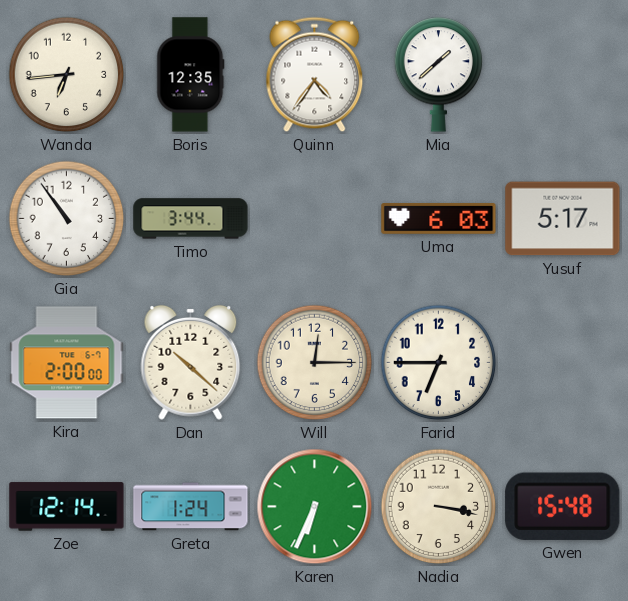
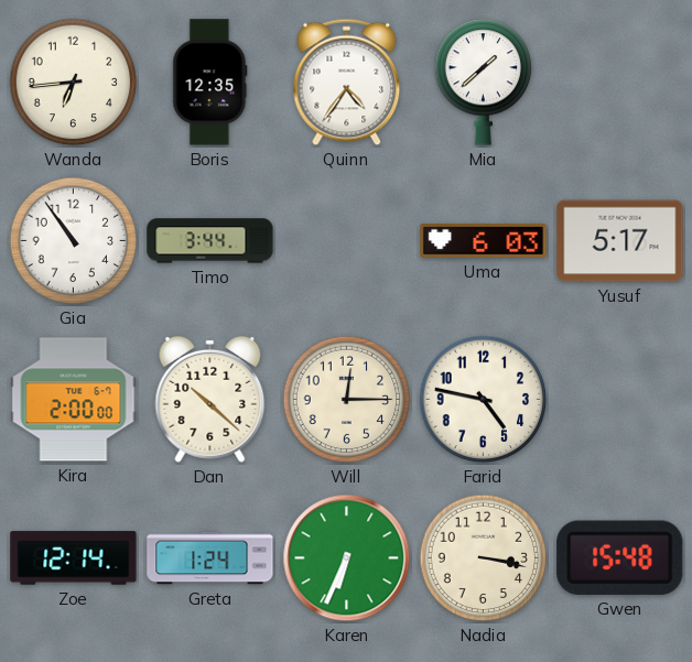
Farid: 6:45 -> 4:47 (484, 400)
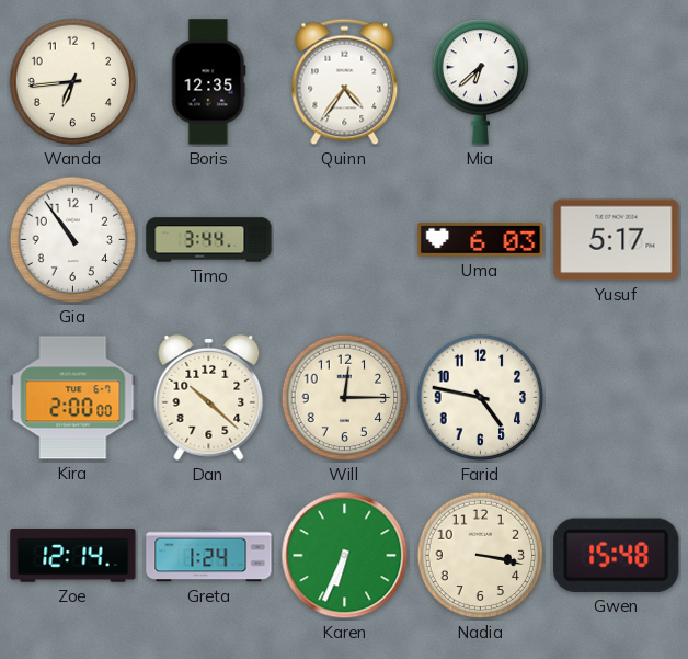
Mia: 1:38 -> 6:38 (481, 82)
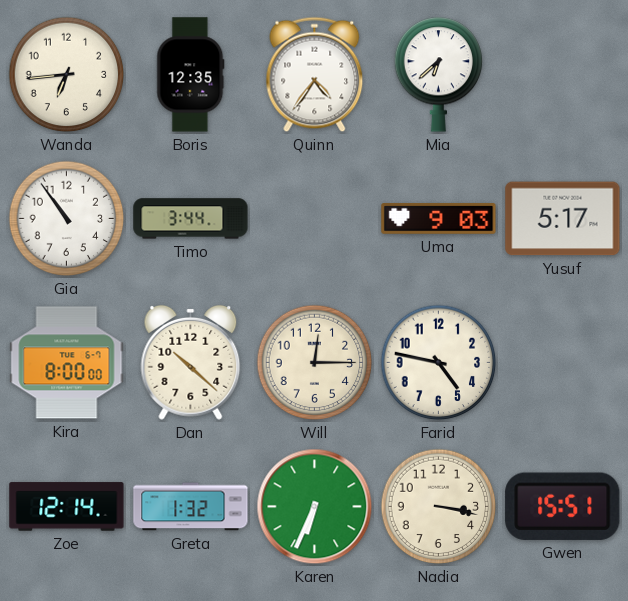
Uma: 6:03 -> 9:03 (439, 219)
Kira: 2:00 -> 8:00 (67, 363)
Greta: 1:24 -> 1:32 (191, 507)
Gwen: 15:48 -> 15:51 (563, 506)
